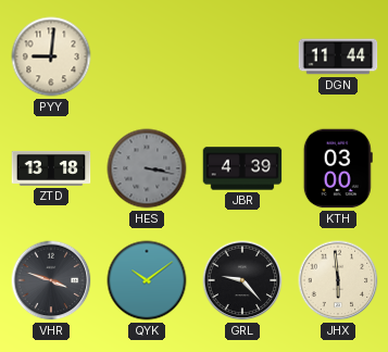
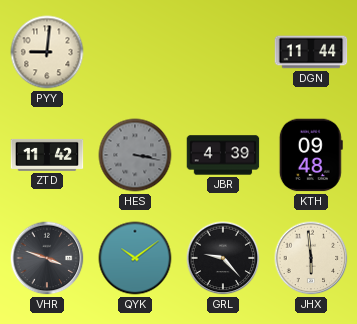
ZTD: 13:18 -> 11:42 (47, 155)
KTH: 03:00 -> 09:48 (311, 155)
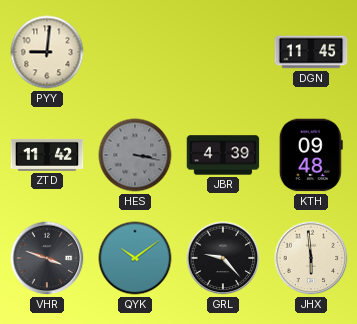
DGN: 11:44 -> 11:45 (311, 52)
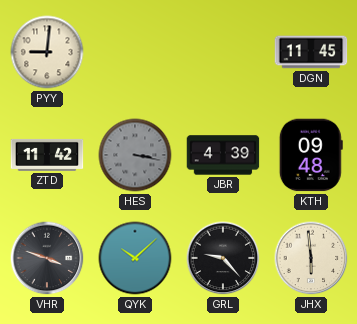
QYK: 10:09 -> 10:08 (135, 258)
